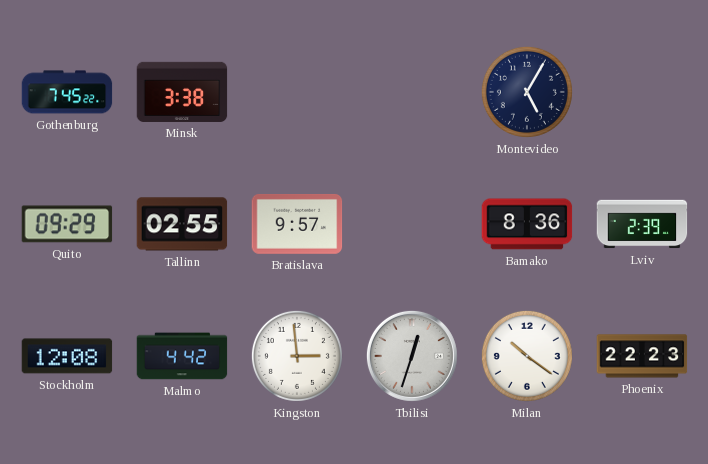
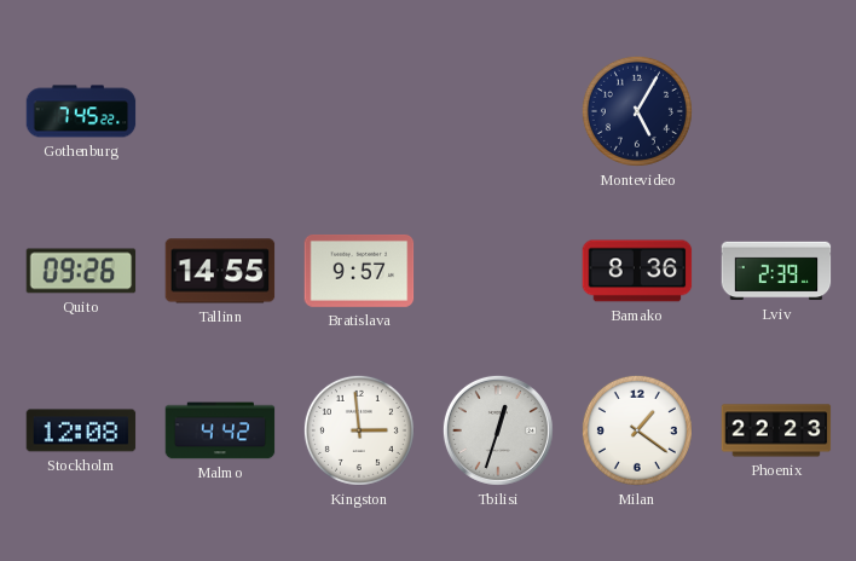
Minsk: 3:38 -> none (182, 92)
Quito: 09:29 -> 09:26 (81, 271)
Tallinn: 02:55 -> 14:55 (220, 271)
Milan: 10:21 -> 1:21 (637, 430)
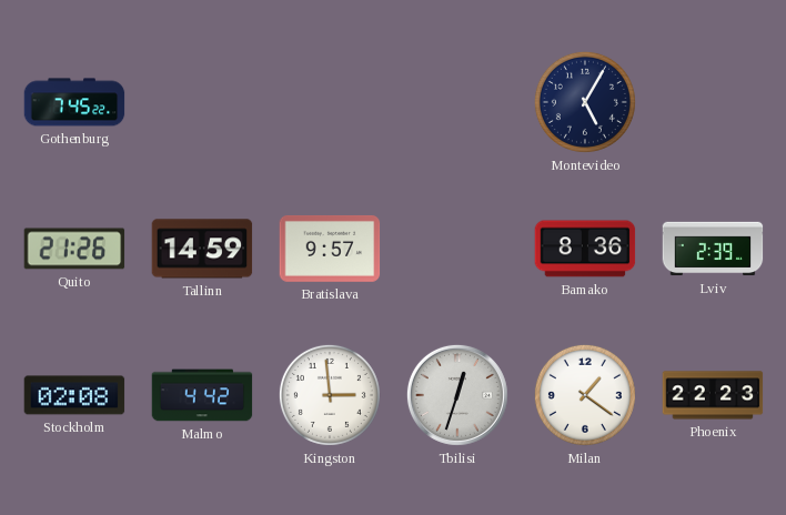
Quito: 09:26 -> 21:26 (74, 249)
Tallinn: 14:55 -> 14:59 (202, 249)
Stockholm: 12:08 -> 02:08 (74, 395)
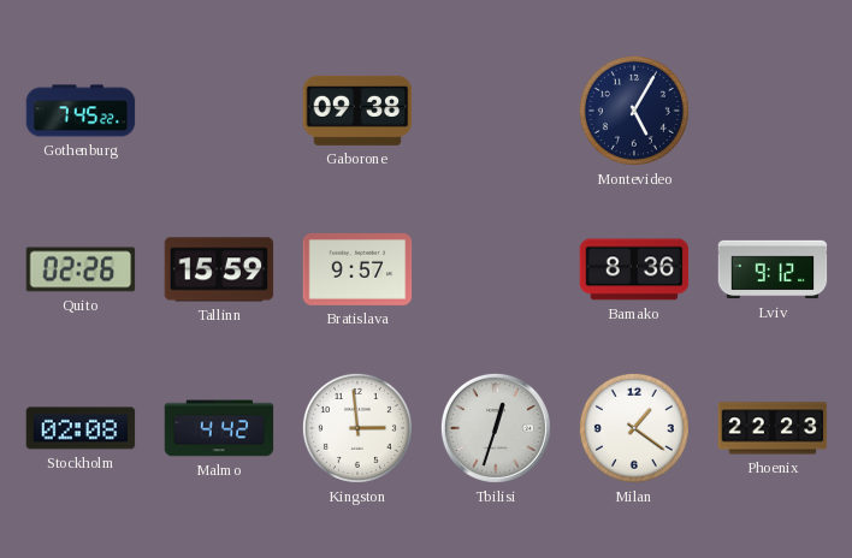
Gaborone: none -> 09:38 (357, 111)
Quito: 21:26 -> 02:26 (81, 269)
Tallinn: 14:59 -> 15:59 (219, 269)
Lviv: 2:39 -> 9:12 (773, 269)
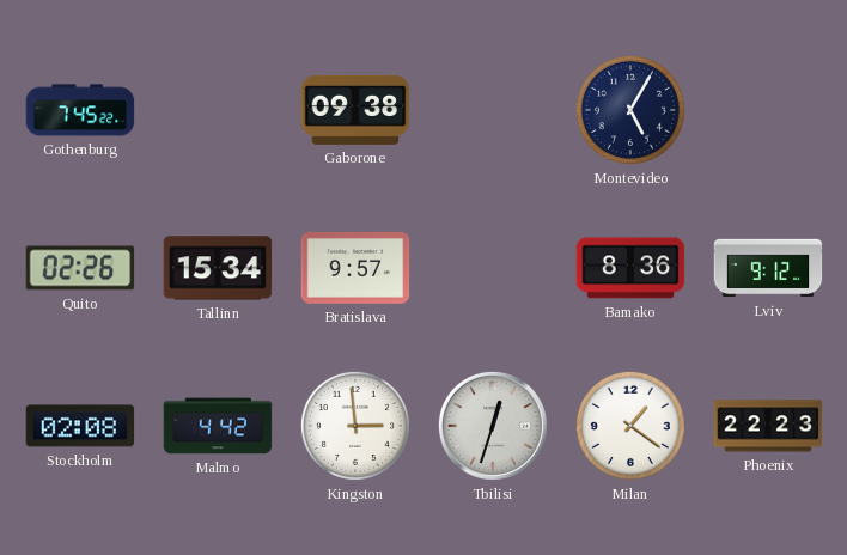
Tallinn: 15:59 -> 15:34 (218, 268)
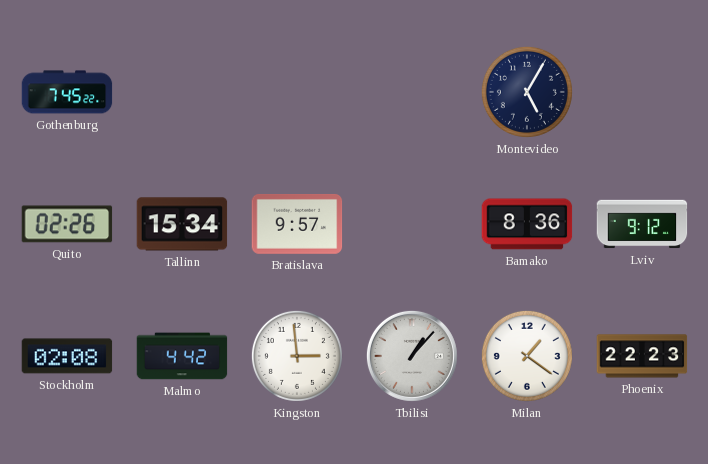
Gaborone: 09:38 -> none (355, 110)
Tbilisi: 12:33 -> 1:07 (412, 356)
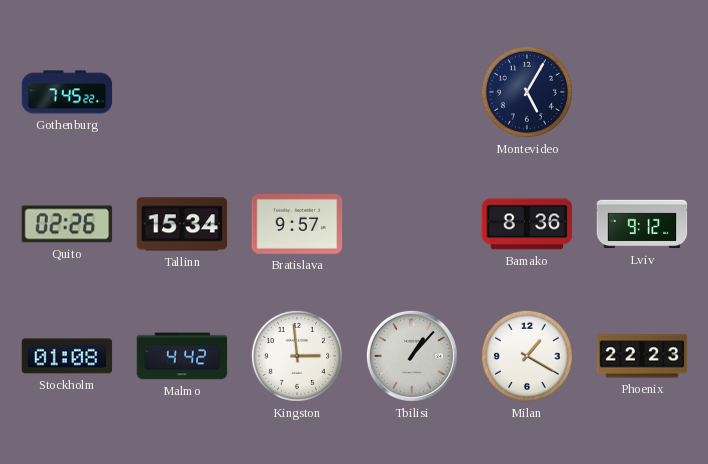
Stockholm: 02:08 -> 01:08 (67, 356)
Milan: 1:21 -> 1:20 (527, 356)
